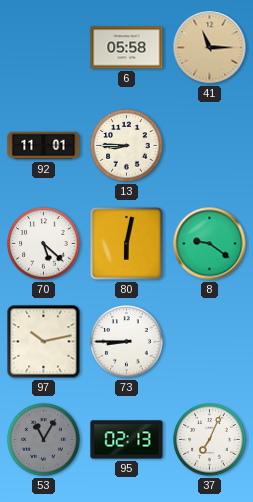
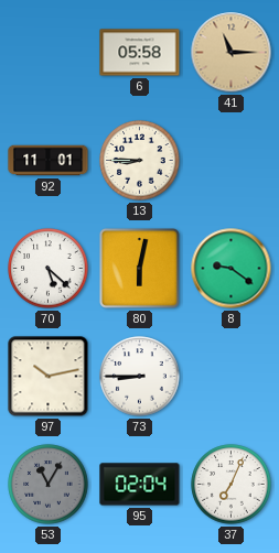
95: 02:13 -> 02:04 (140, 485)
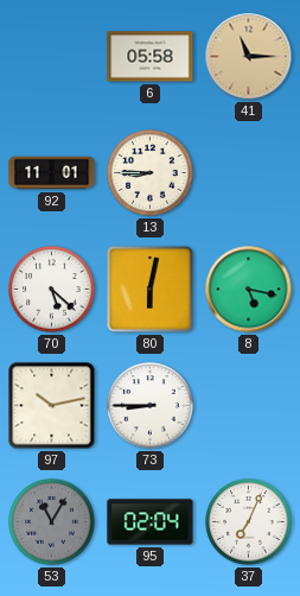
8: 9:21 -> 5:17 (249, 290)
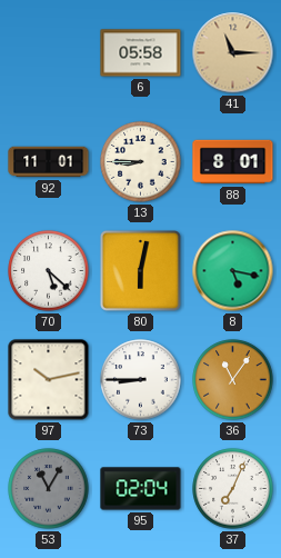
88: none -> 8:01 (233, 162)
36: none -> 11:06 (233, 380)
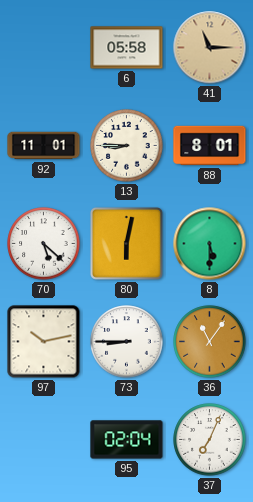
8: 5:17 -> 5:30 (210, 244)
53: 11:05 -> none (49, 489)
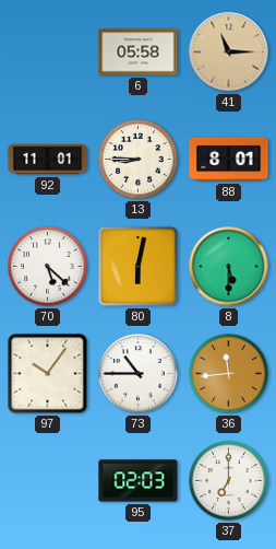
97: 10:13 -> 10:06 (48, 374)
73: 8:45 -> 10:45 (139, 374)
36: 11:06 -> 11:44 (229, 374)
95: 02:04 -> 02:03 (139, 481)
37: 7:04 -> 7:00 (229, 481)
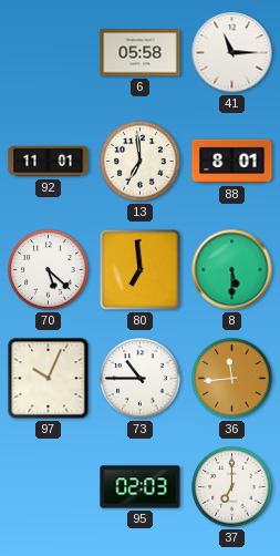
41 dial: champagne -> white (232, 53)
13: 8:45 -> 6:59 (141, 162)
80: 6:02 -> 6:59 (139, 269)
97: 10:06 -> 10:04 (49, 379)
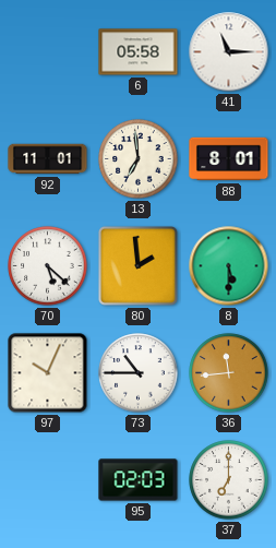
80: 6:59 -> 1:59 (137, 265)
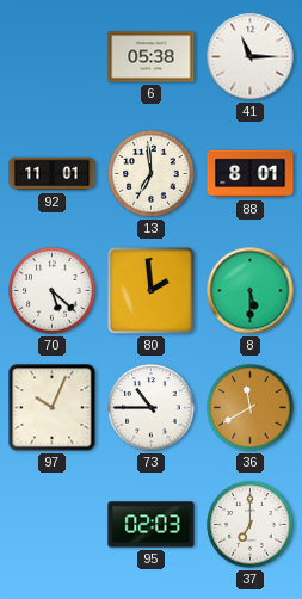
6: 05:58 -> 05:38 (152, 57)
36: 11:44 -> 11:40 (251, 408)
